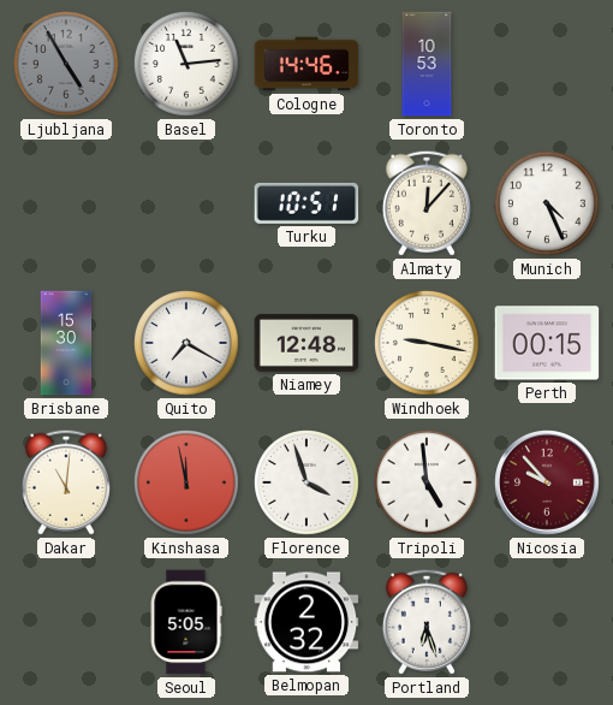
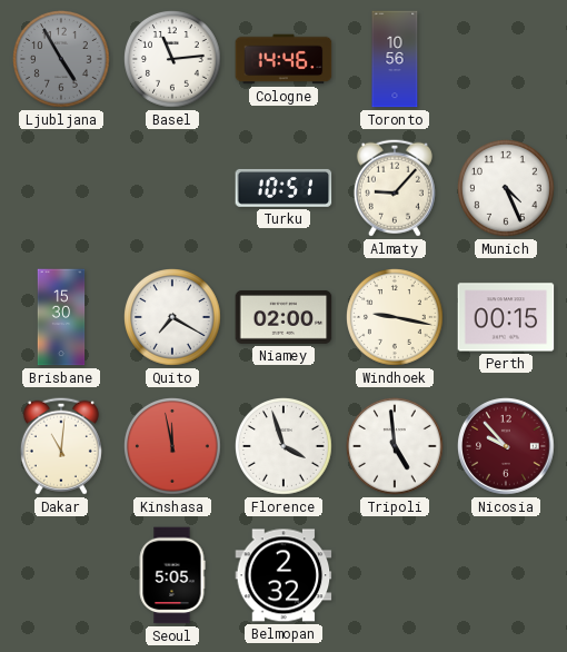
Toronto: 10:53 -> 10:56 (395, 59)
Almaty: 12:07 -> 9:07 (395, 188)
Niamey: 12:48 -> 02:00 (283, 317)
Portland: 6:27 -> none (427, 622)
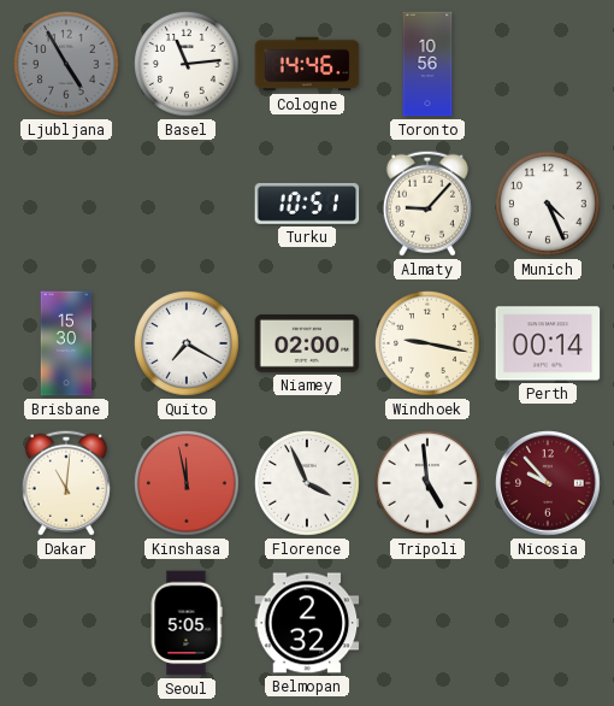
Perth: 00:15 -> 00:14 (548, 343)
Florence: 3:57 -> 3:56 (308, 484)
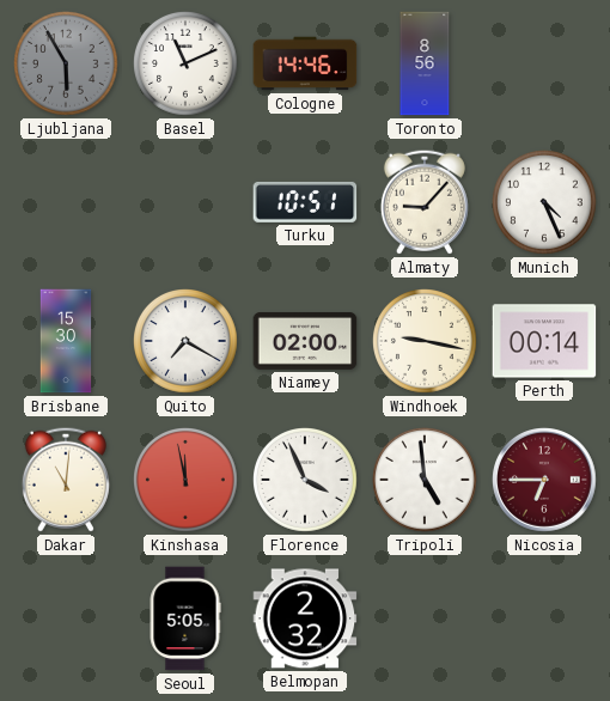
Ljubljana: 4:55 -> 5:55 (67, 65)
Basel: 11:14 -> 11:11 (187, 65)
Toronto: 10:56 -> 8:56 (425, 63)
Nicosia: 9:53 -> 6:45 (544, 480)
